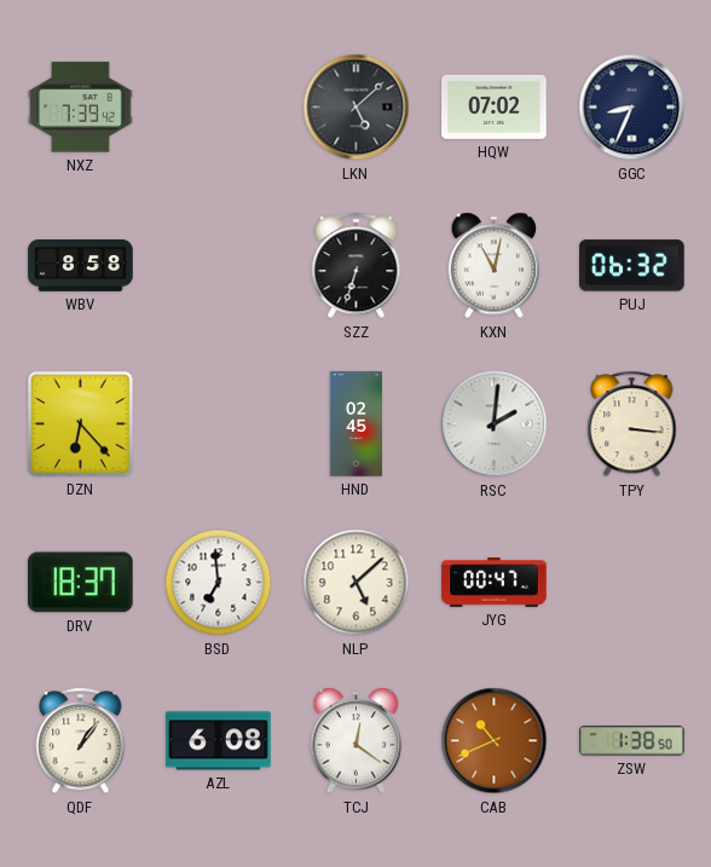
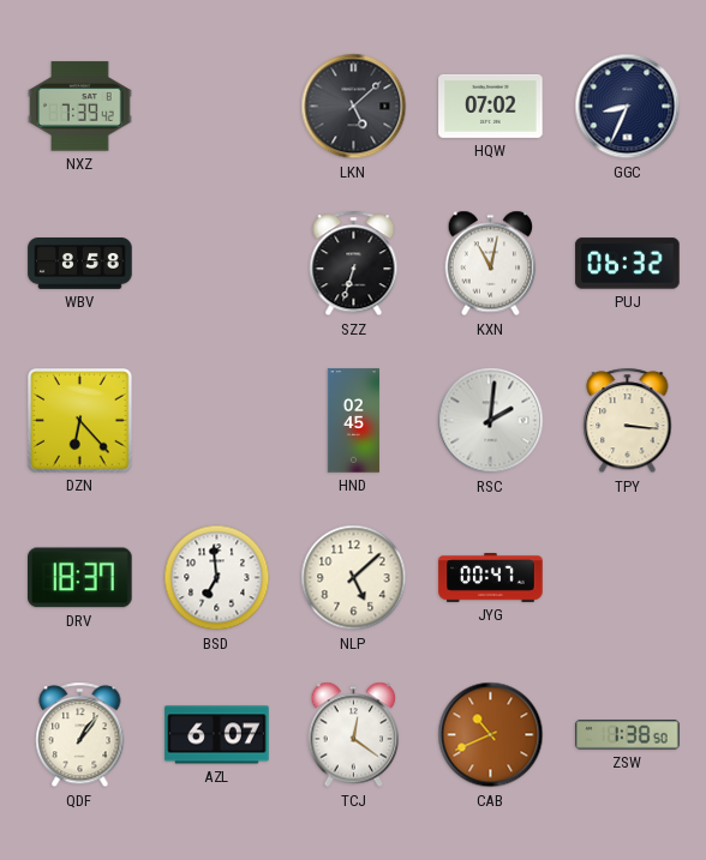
AZL: 6:08 -> 6:07 (217, 735)
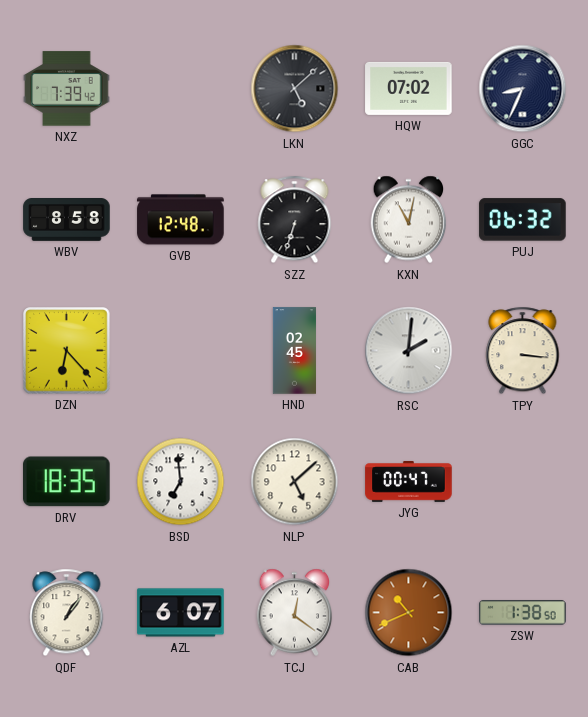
GVB: none -> 12:48 (181, 220)
DRV: 18:37 -> 18:35 (67, 482)
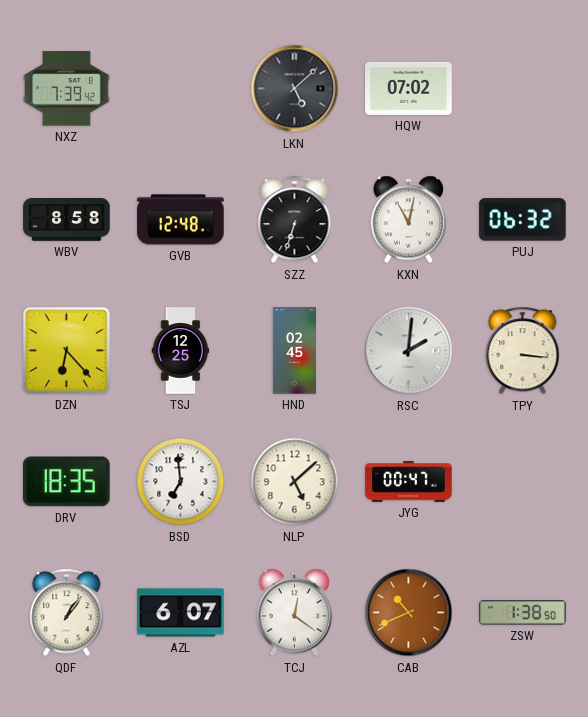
GGC: 8:34 -> none (523, 89)
TSJ: none -> 12:25 (181, 351)
